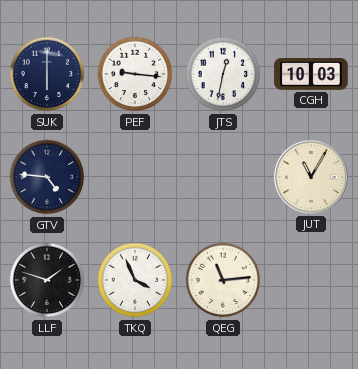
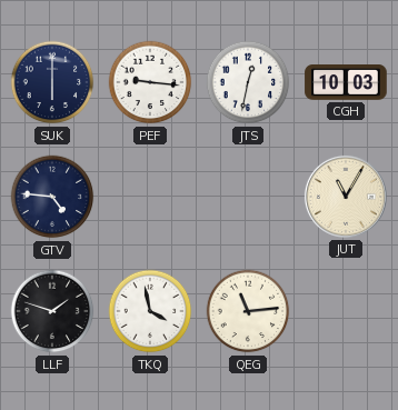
TKQ: 3:56 -> 3:58 (150, 311)
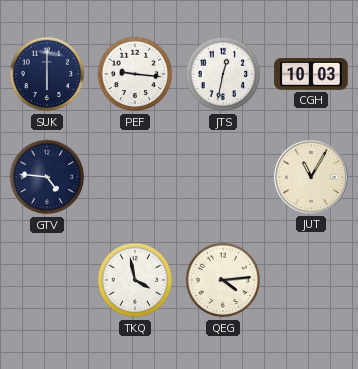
LLF: 1:48 -> none (52, 311)
QEG: 11:14 -> 4:14 (223, 280)
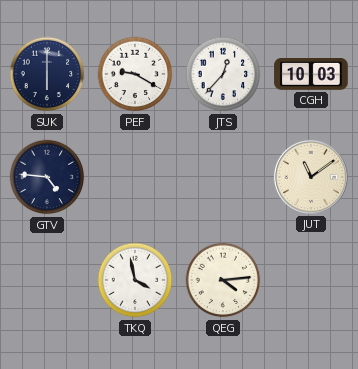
PEF: 9:16 -> 9:20 (135, 74)
JTS: 12:32 -> 12:37 (223, 74)
JUT: 11:05 -> 11:09 (311, 177)
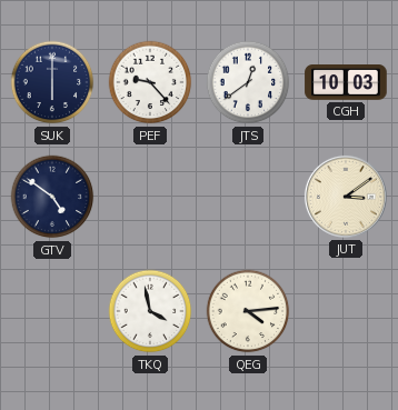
PEF: 9:20 -> 9:23 (150, 82)
JTS: 12:37 -> 12:39 (248, 82)
GTV: 4:46 -> 4:51 (52, 197)
JUT: 11:09 -> 3:09 (346, 197)
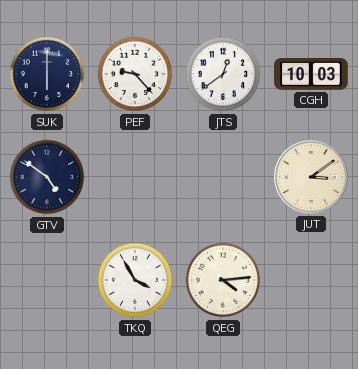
TKQ: 3:58 -> 3:55 (135, 280)
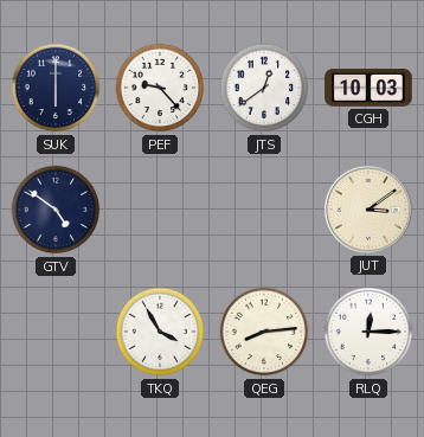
QEG: 4:14 -> 8:14 (264, 332)
RLQ: none -> 12:15 (368, 332)
